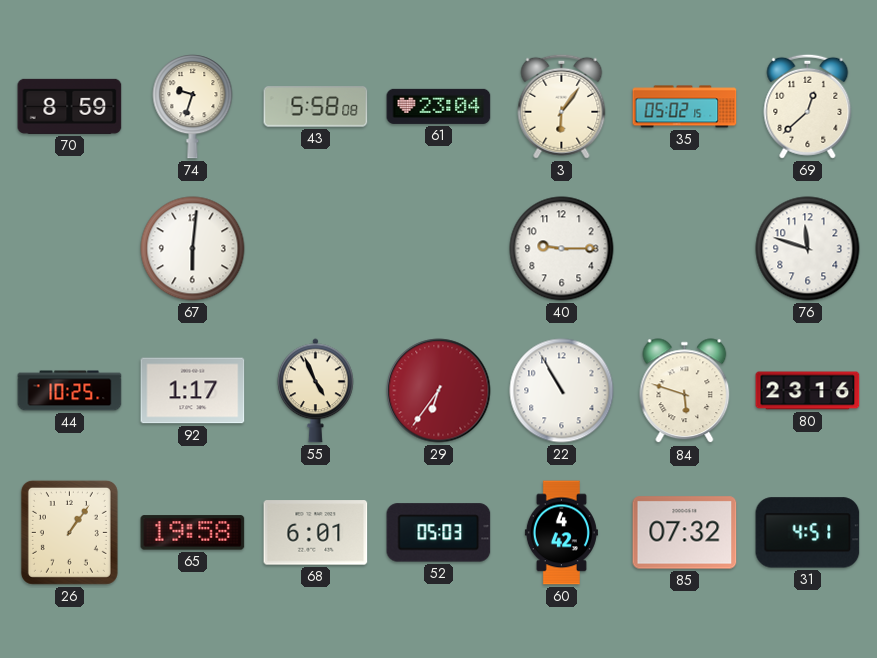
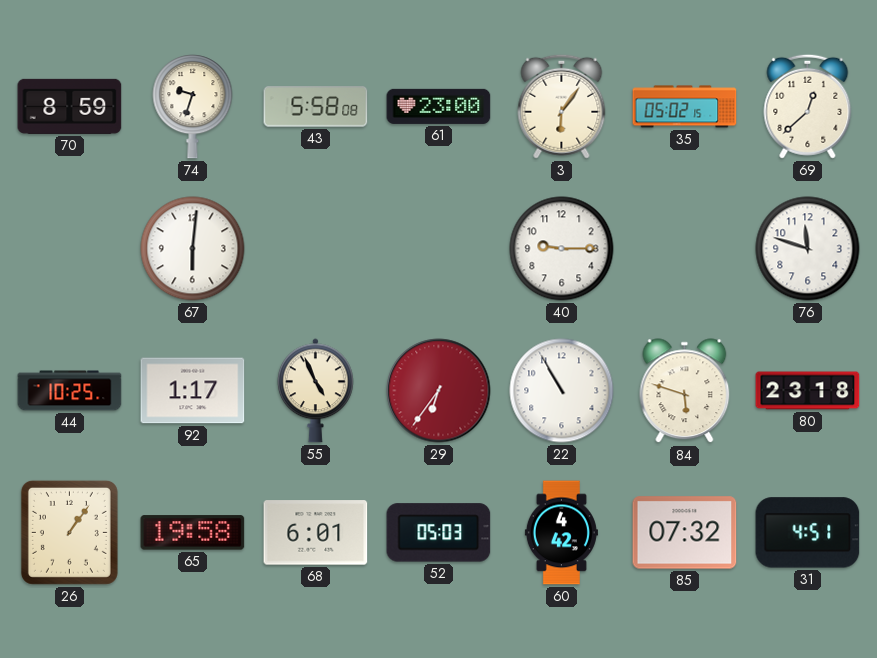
61: 23:04 -> 23:00 (439, 106)
80: 23:16 -> 23:18 (808, 391)
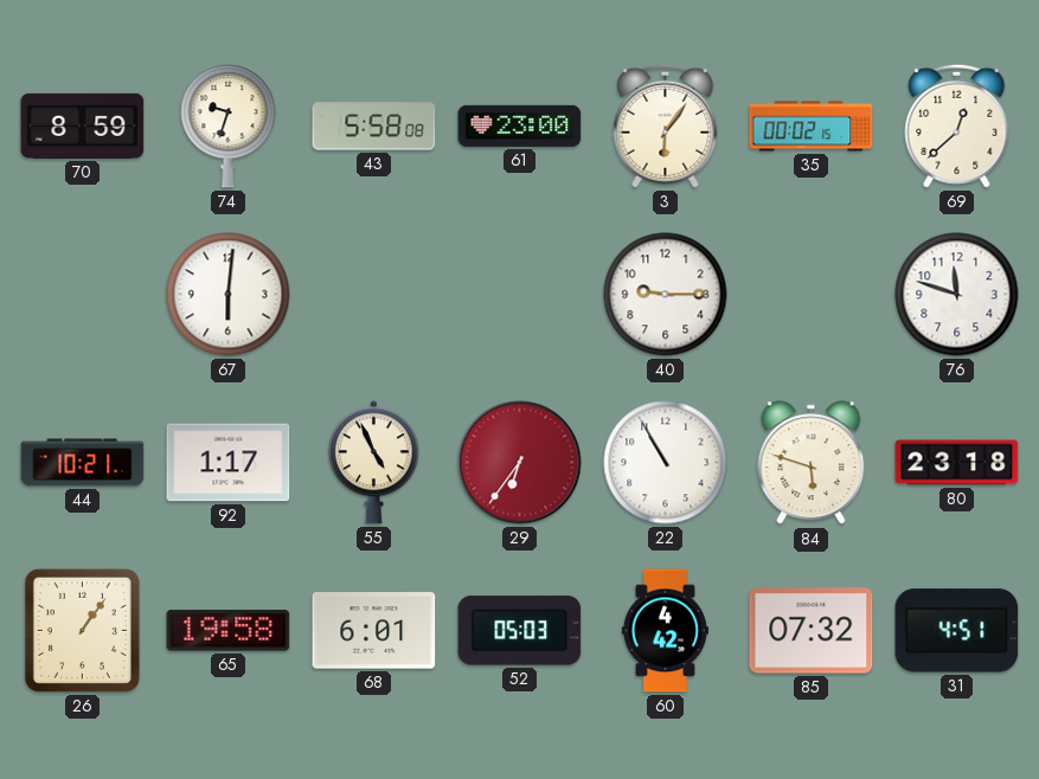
35: 05:02 -> 00:02 (812, 127)
44: 10:25 -> 10:21 (83, 463)
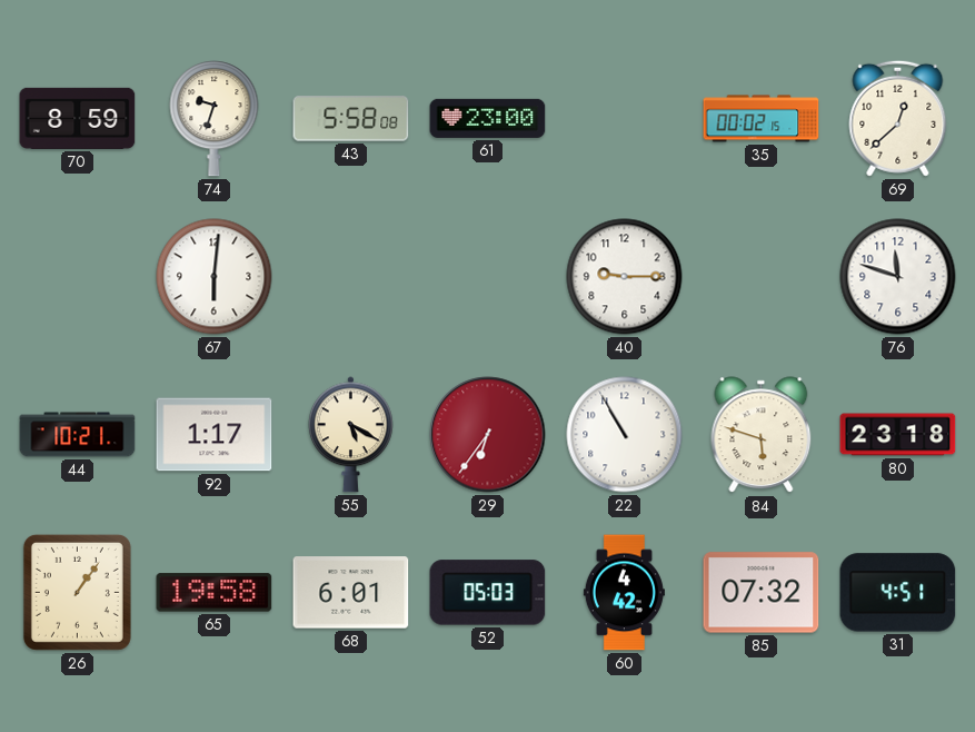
3: 6:06 -> none (666, 125)
55: 4:56 -> 5:20 (350, 435)
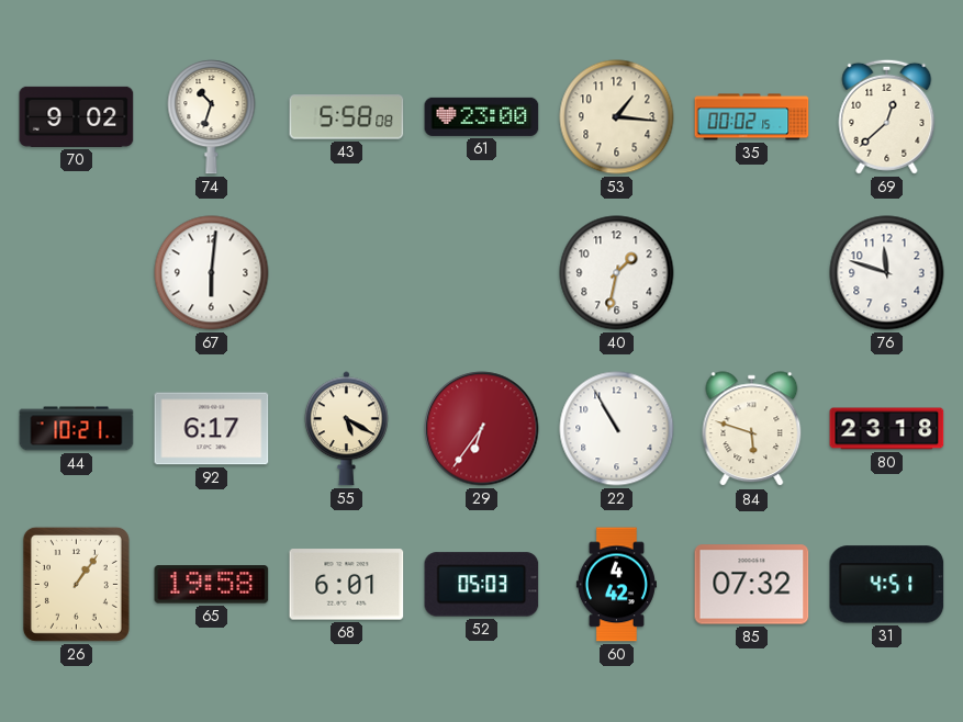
70: 8:59 -> 9:02 (77, 116)
74: 9:33 -> 10:33 (212, 117)
53: none -> 1:16 (617, 117)
40: 9:15 -> 1:32 (617, 273)
92: 1:17 -> 6:17 (212, 429)
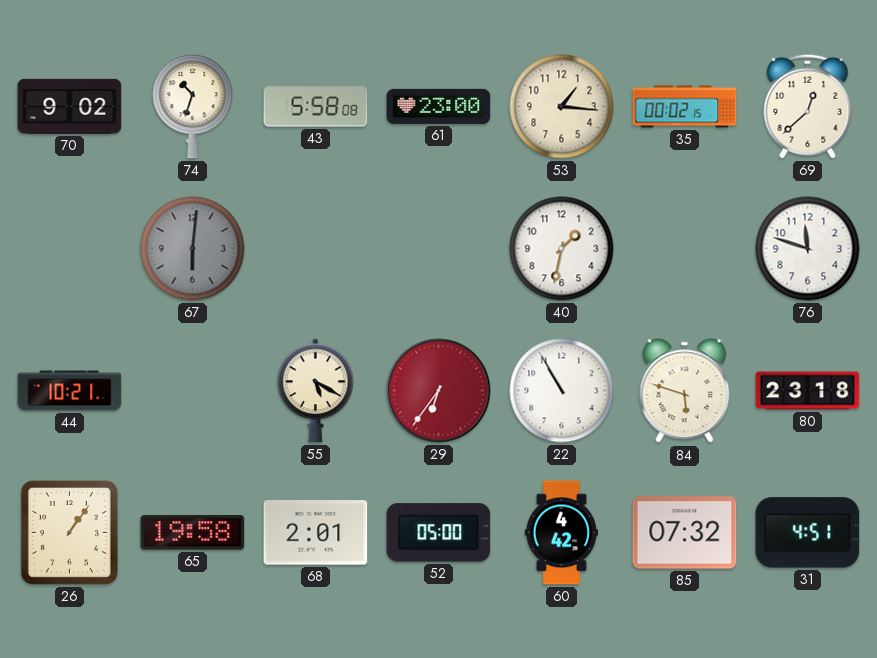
67 dial: white -> grey (193, 249)
92: 6:17 -> none (212, 429)
68: 6:01 -> 2:01 (316, 533)
52: 05:03 -> 05:00 (439, 533)
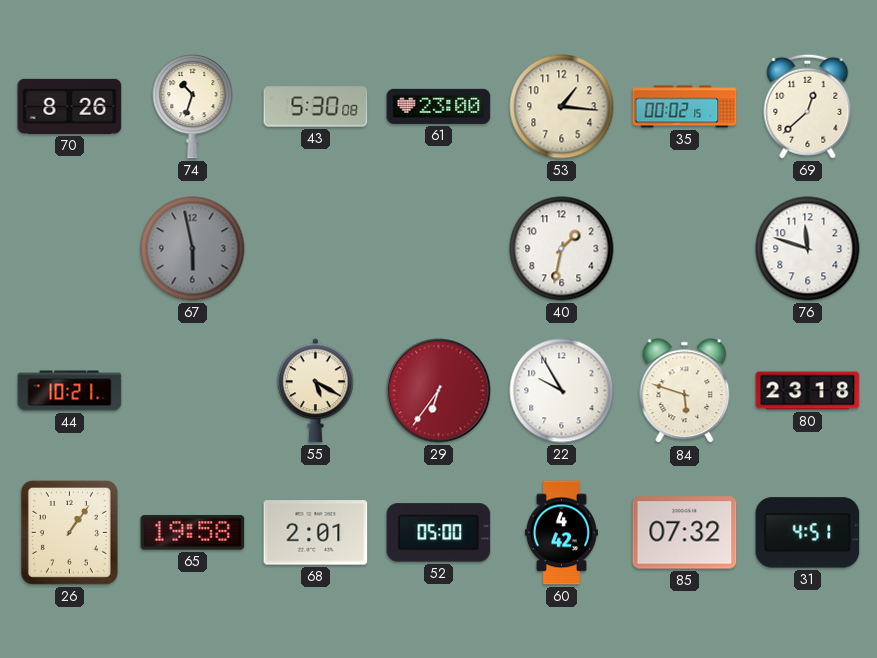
70: 9:02 -> 8:26 (70, 106)
43: 5:58 -> 5:30 (316, 107)
67: 6:01 -> 5:58 (193, 249)
22: 10:55 -> 9:55 (562, 391)
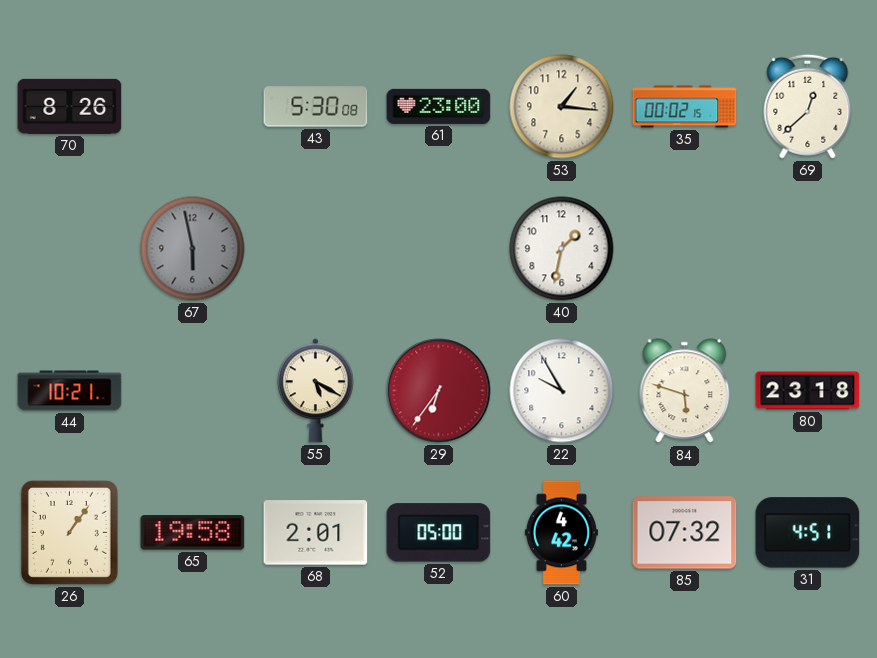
74: 10:33 -> none (193, 107)
76: 11:48 -> none (808, 249)
